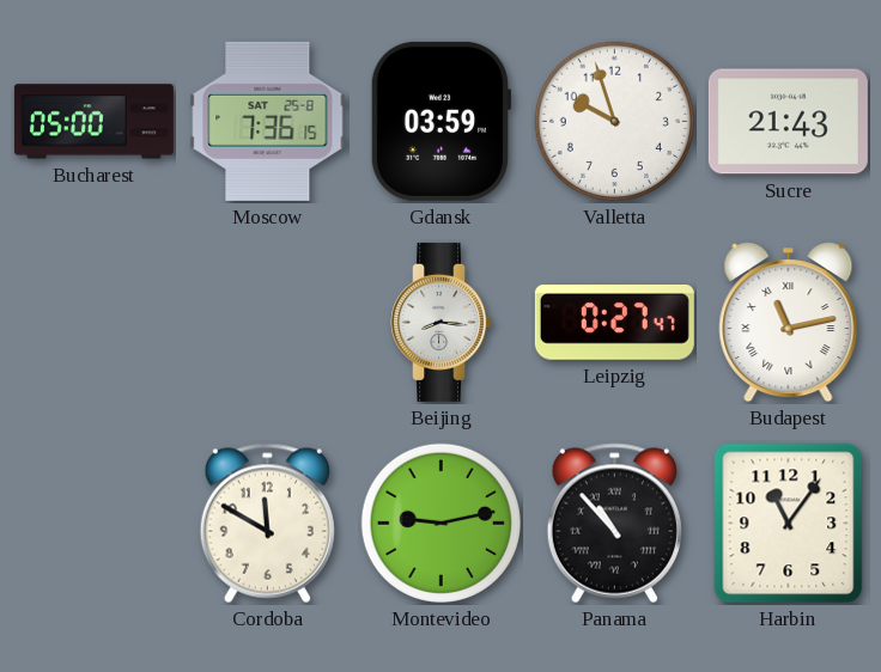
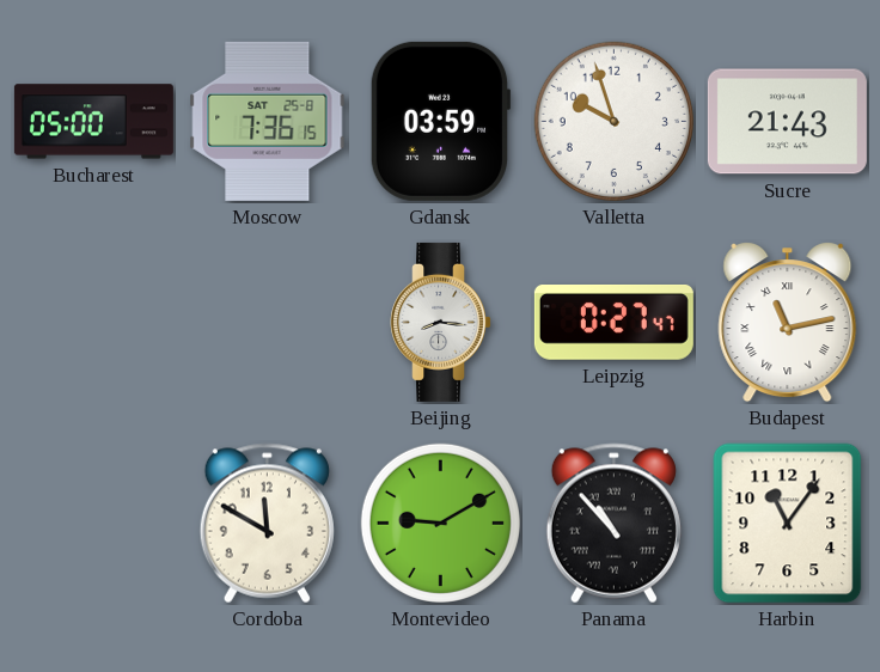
Montevideo: 9:13 -> 9:10 (440, 523)
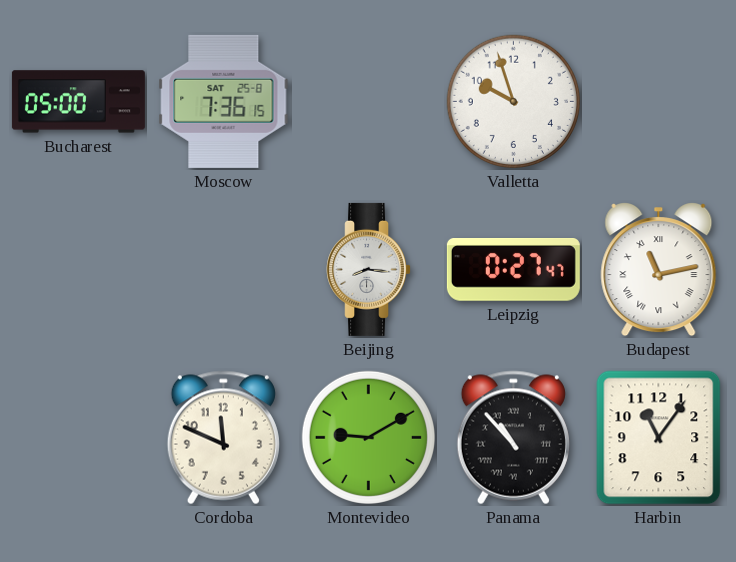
Gdansk: 03:59 -> none (440, 121)
Sucre: 21:43 -> none (787, 122)
Cordoba: 11:50 -> 11:49 (223, 438)
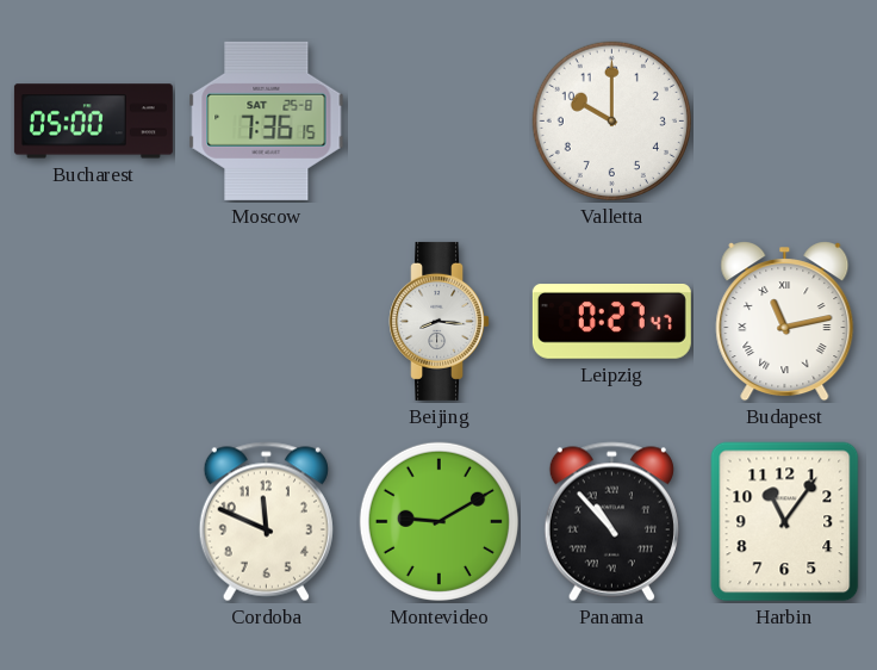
Valletta: 9:57 -> 10:00 (611, 120)
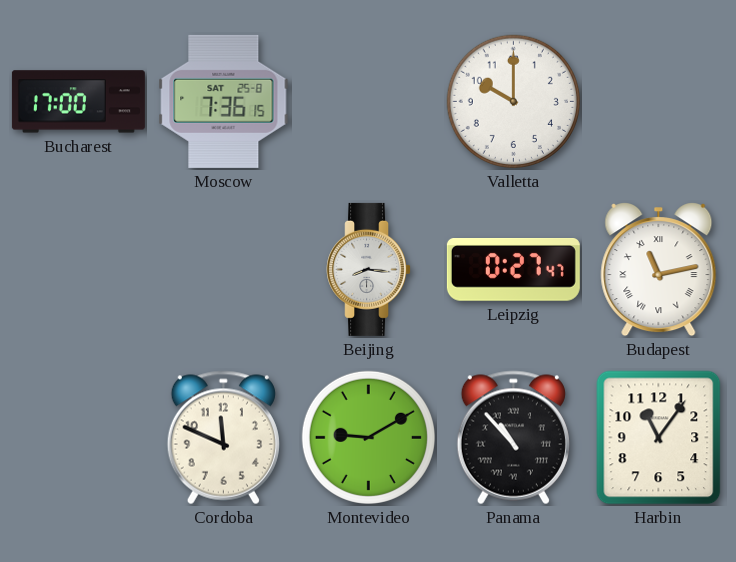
Bucharest: 05:00 -> 17:00 (78, 102)
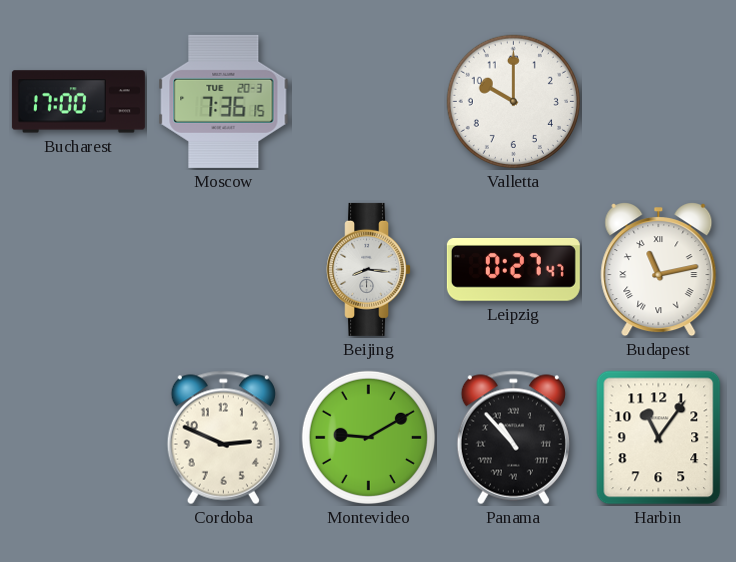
Moscow date: SAT 25-8 -> TUE 20-3 (224, 101)
Cordoba: 11:49 -> 2:49 (223, 438)
